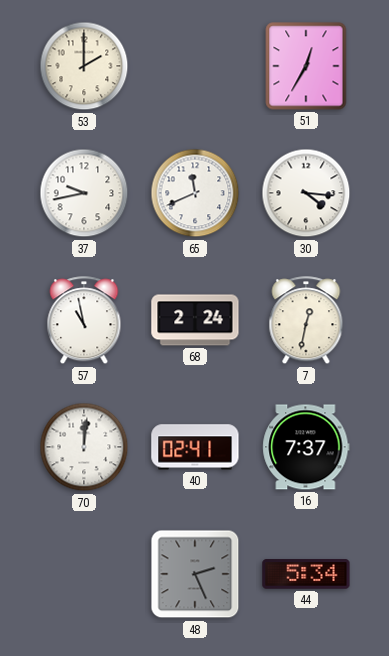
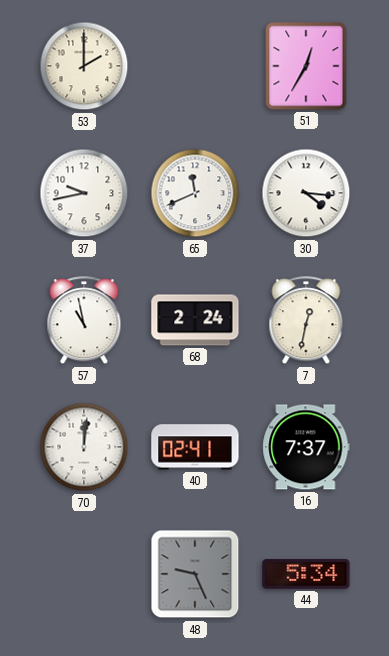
48: 2:26 -> 9:26 (195, 574)
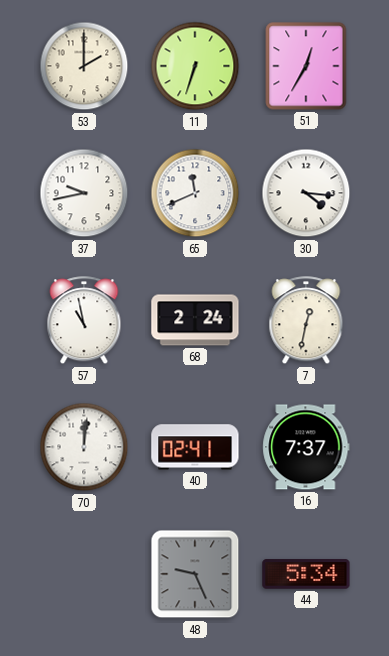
11: none -> 6:33 (195, 66)
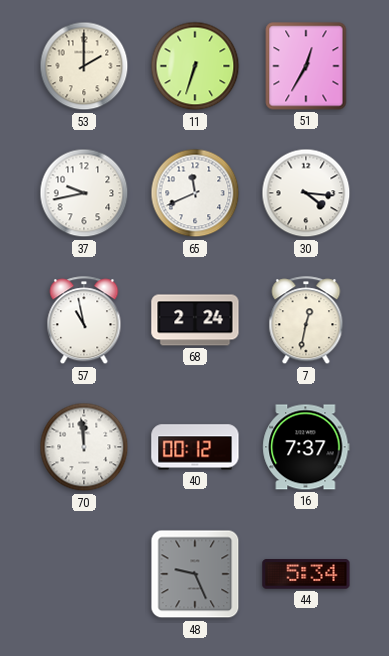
70: 12:01 -> 11:59 (84, 447)
40: 02:41 -> 00:12 (195, 447)
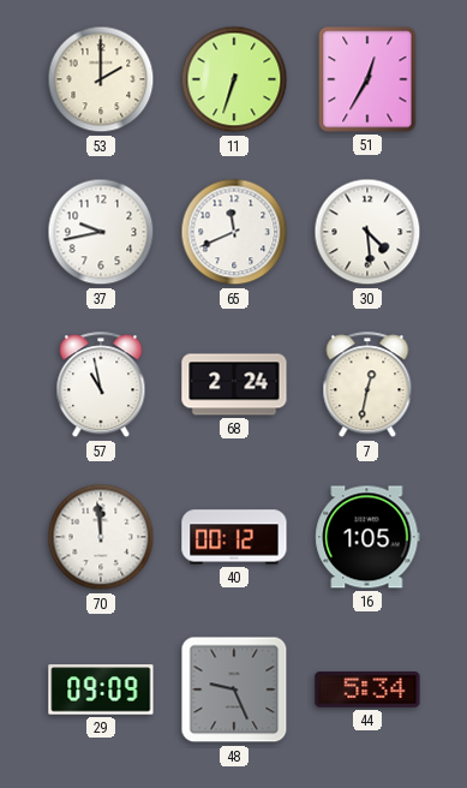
30: 4:16 -> 4:29 (367, 232)
16: 7:37 -> 1:05 (367, 537)
29: none -> 09:09 (101, 689)
